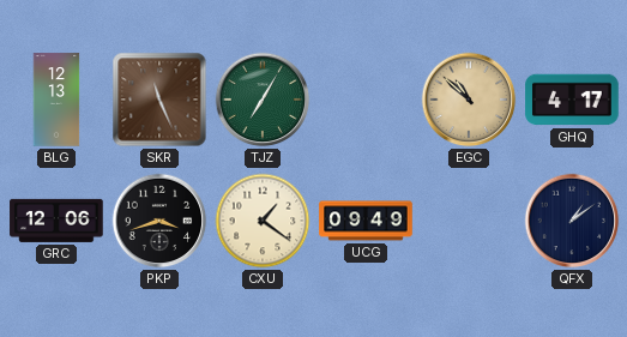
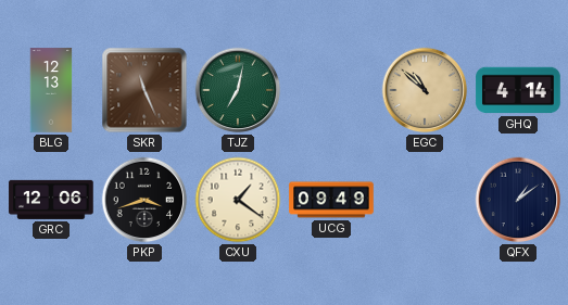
TJZ: 7:05 -> 7:02 (238, 90)
GHQ: 4:17 -> 4:14 (518, 90)
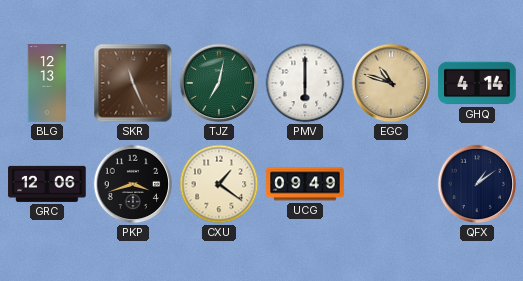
PMV: none -> 6:00 (305, 83)
EGC: 10:52 -> 10:48 (391, 83)
